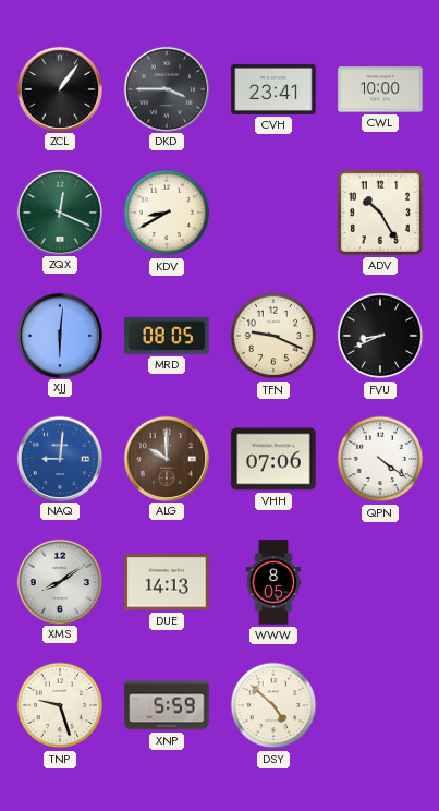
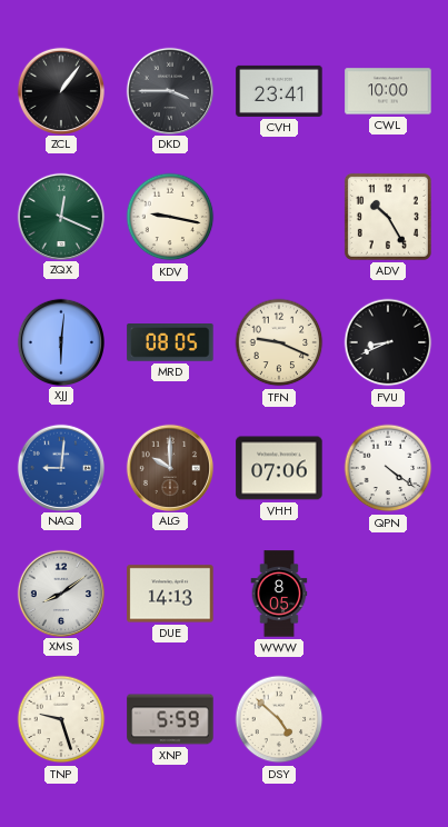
KDV: 8:40 -> 9:17 (170, 217)
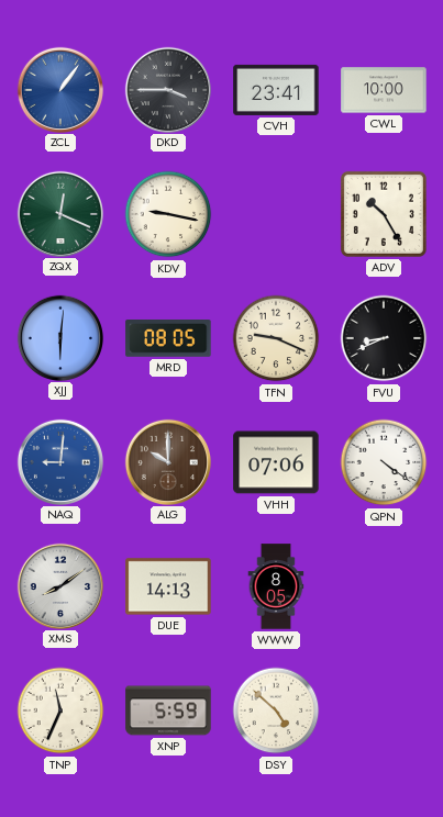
ZCL dial: black -> blue (59, 89)
TNP: 9:27 -> 11:34 (60, 710)
